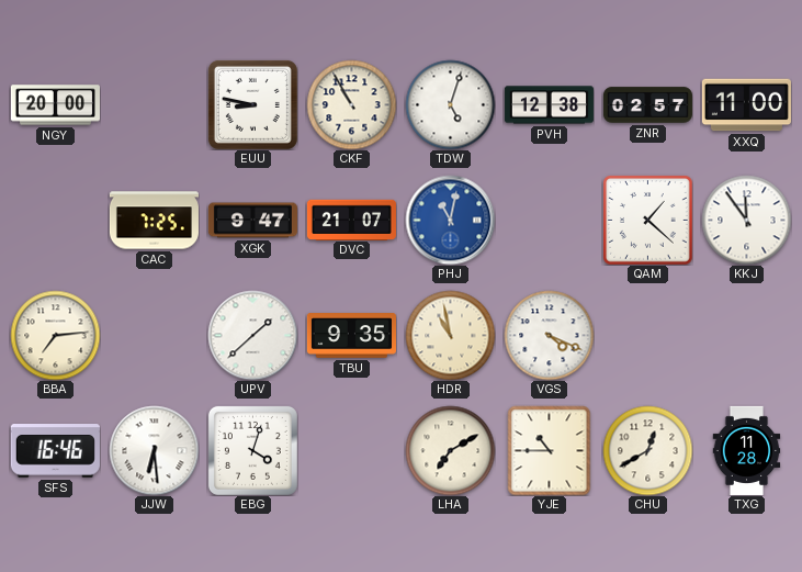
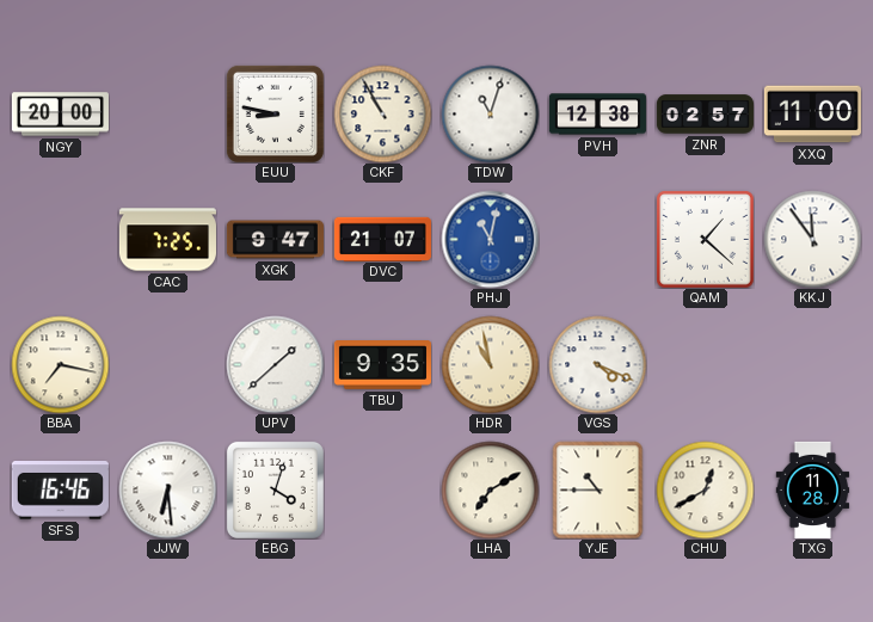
TDW: 5:03 -> 11:03 (490, 113)
BBA: 7:14 -> 7:17 (60, 364)
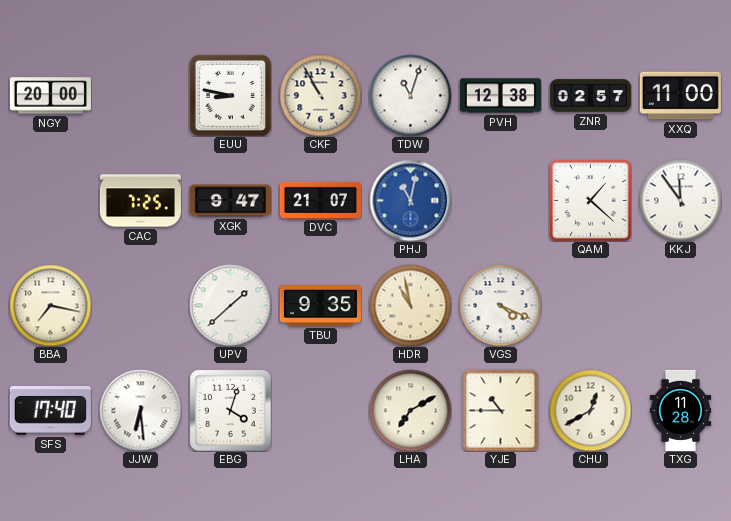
SFS: 16:46 -> 17:40 (50, 411)
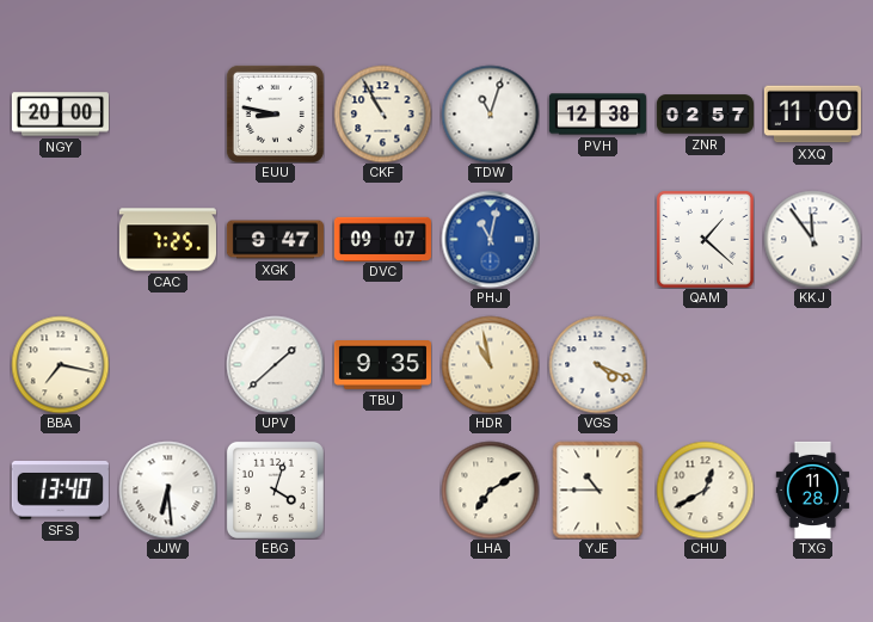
DVC: 21:07 -> 09:07 (382, 239)
SFS: 17:40 -> 13:40 (60, 491)
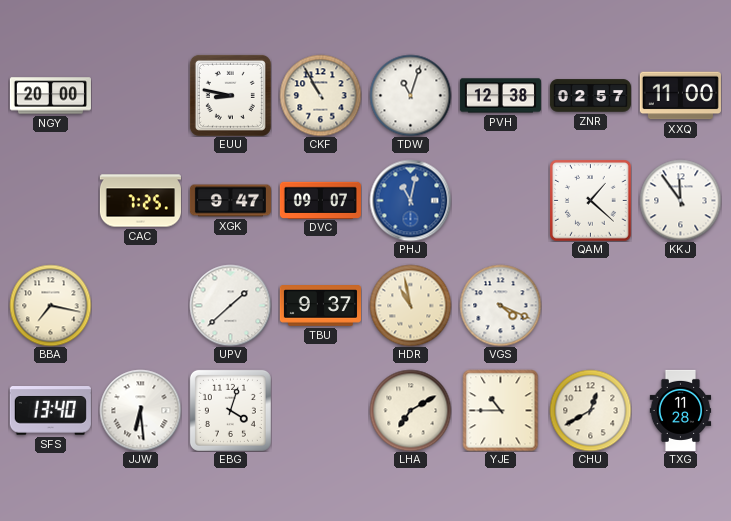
TBU: 9:35 -> 9:37 (320, 306)
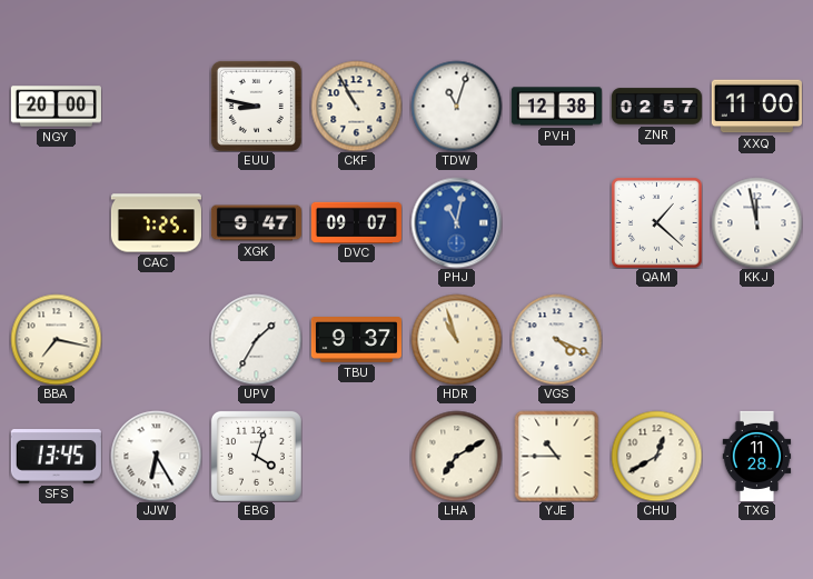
KKJ: 11:54 -> 11:58 (756, 222)
UPV: 1:38 -> 1:35 (256, 339)
HDR: 10:58 -> 10:57 (456, 339)
SFS: 13:40 -> 13:45 (56, 457)
JJW: 6:29 -> 6:25 (156, 456)
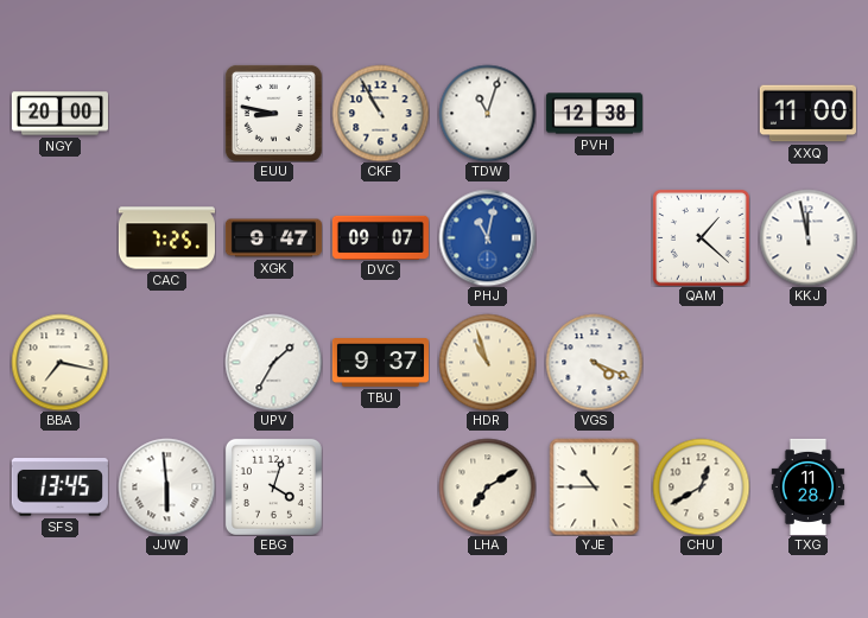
ZNR: 02:57 -> none (656, 107)
JJW: 6:25 -> 5:59 (166, 486)
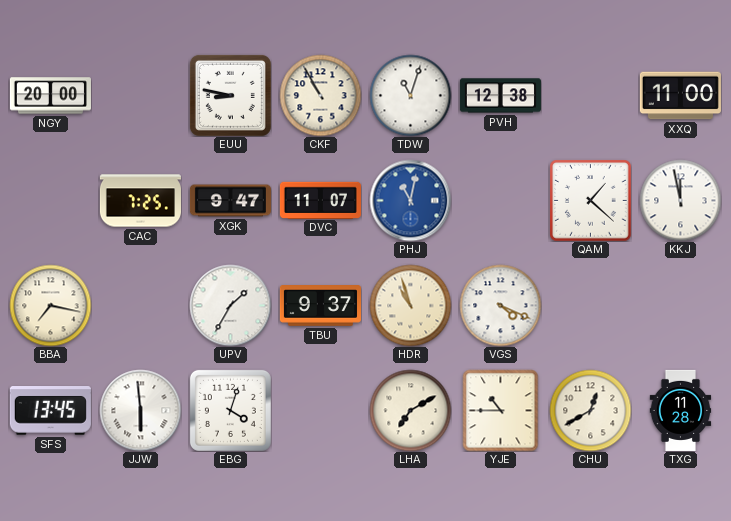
DVC: 09:07 -> 11:07 (320, 200)
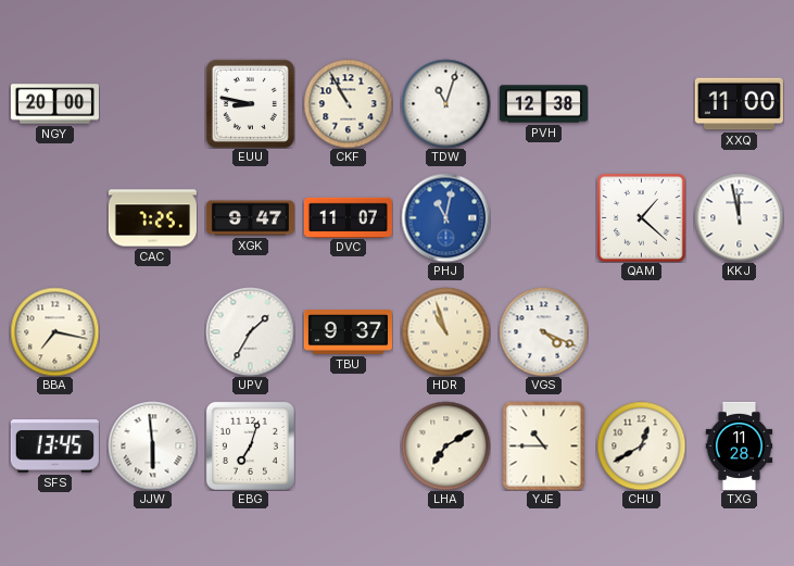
EBG: 4:03 -> 7:03 (250, 445)
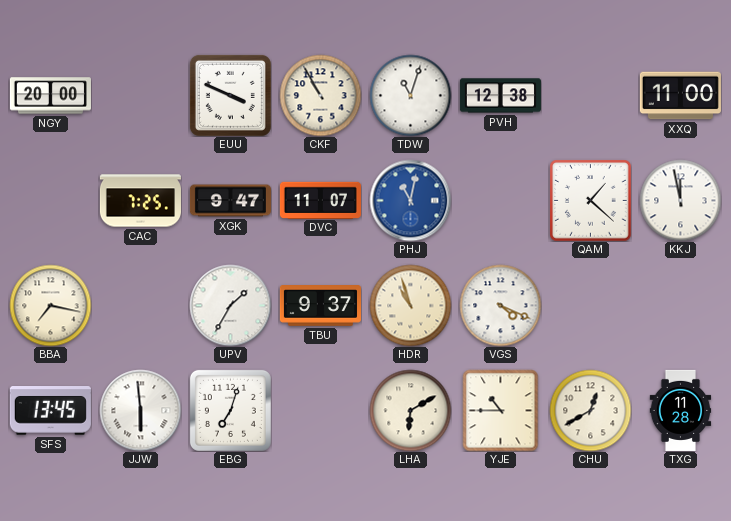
EUU: 8:47 -> 3:49 (230, 95)
LHA: 7:10 -> 6:10 (410, 410)
